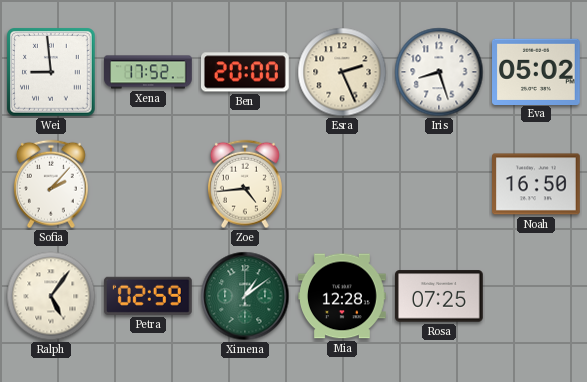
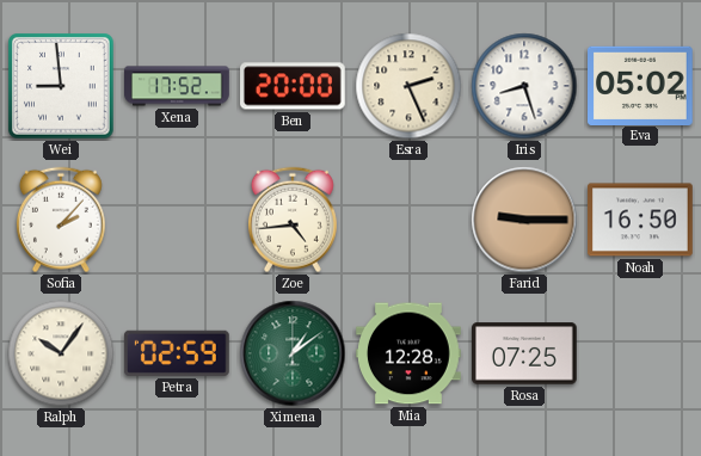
Farid: none -> 9:15 (524, 220)
Ralph: 5:06 -> 10:06 (61, 353)
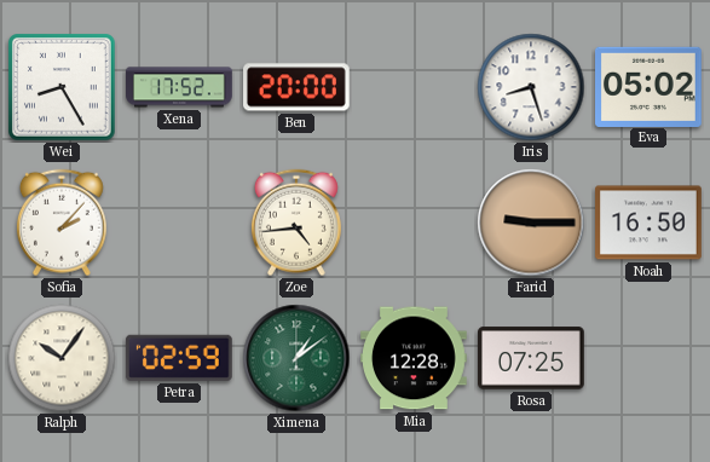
Wei: 8:59 -> 8:25 (63, 88)
Esra: 2:26 -> none (408, 86)
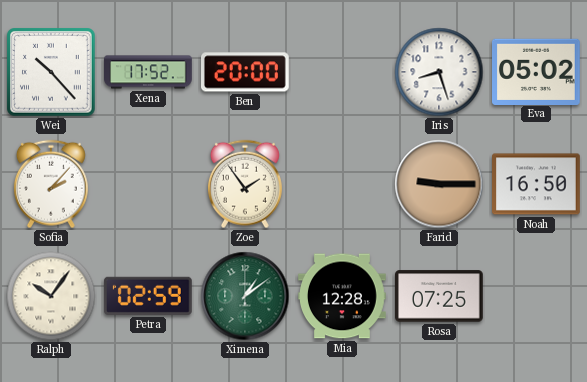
Wei: 8:25 -> 10:23 (52, 73)
Zoe: 4:44 -> 1:54 (245, 184)
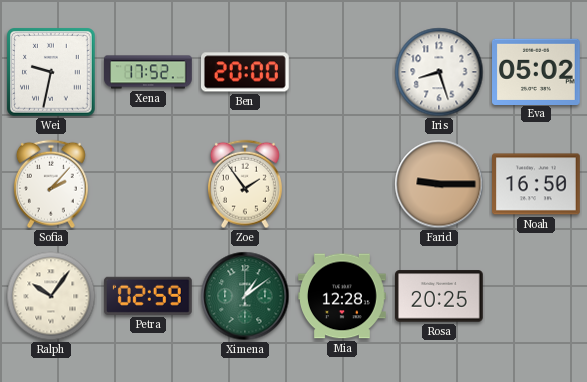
Wei: 10:23 -> 9:32 (52, 73)
Rosa: 07:25 -> 20:25 (440, 296)
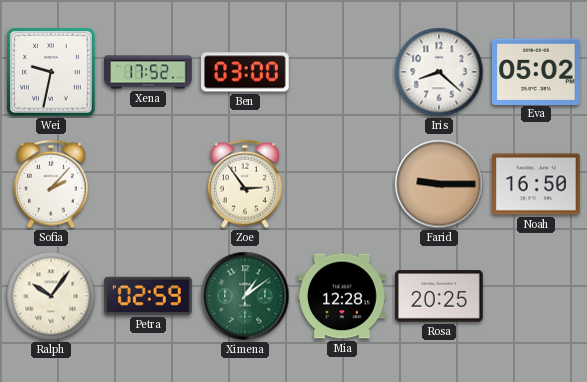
Ben: 20:00 -> 03:00 (246, 72)
Iris: 8:27 -> 8:22 (439, 72)
Zoe: 1:54 -> 2:54 (245, 184)
